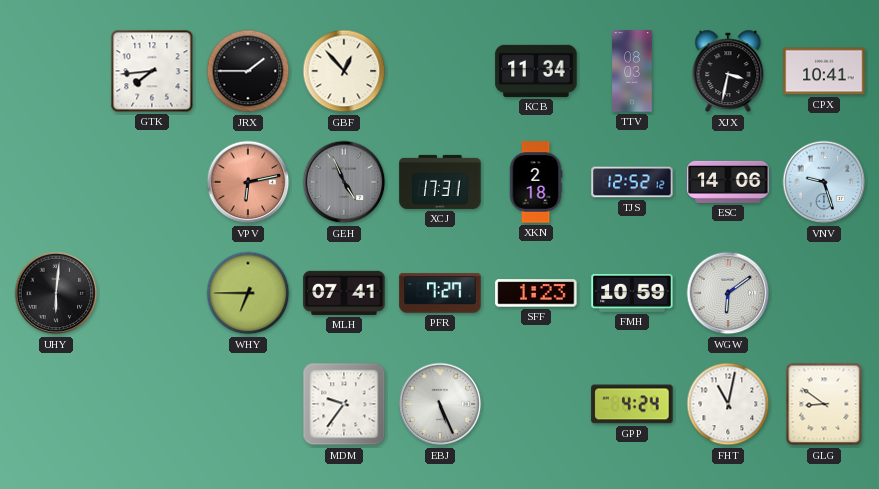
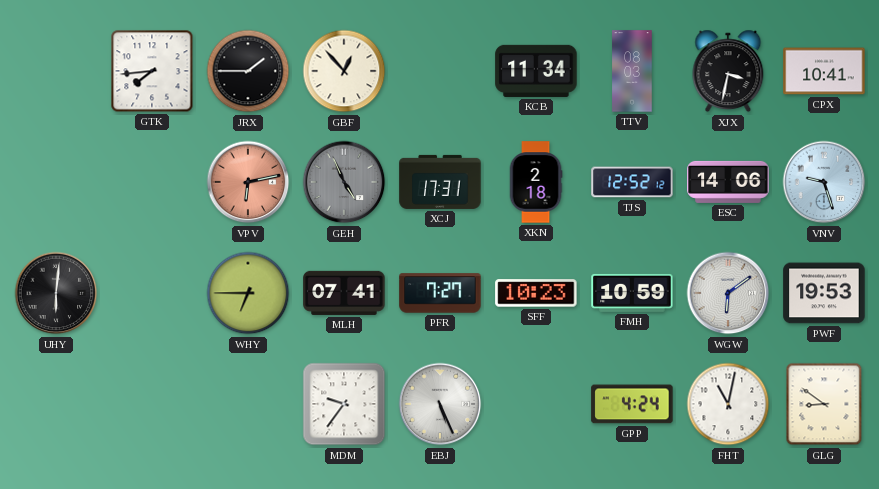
SFF: 1:23 -> 10:23 (536, 293)
PWF: none -> 19:53 (824, 293)
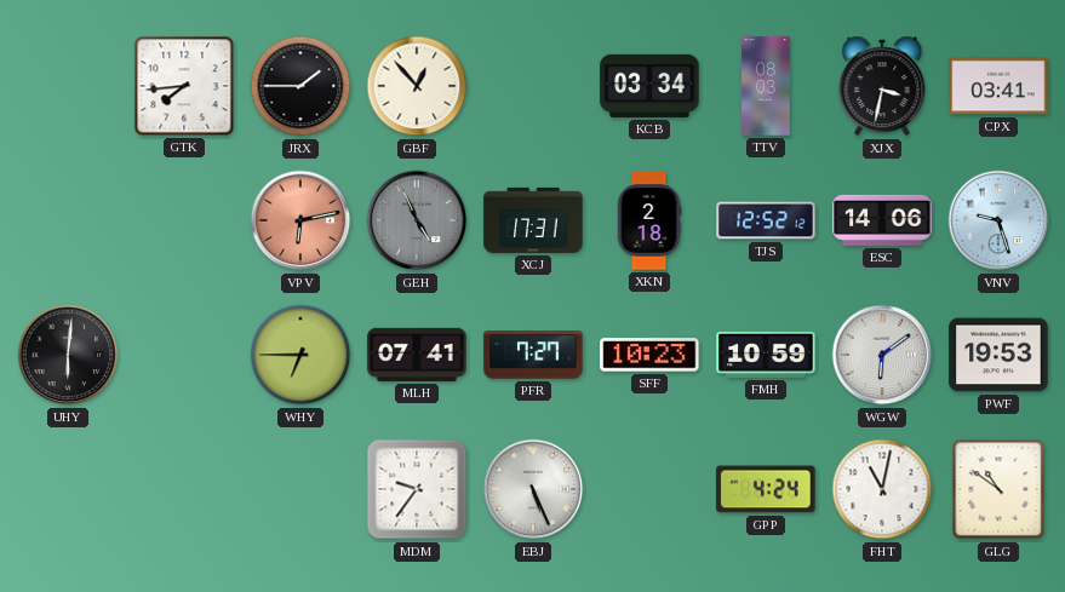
KCB: 11:34 -> 03:34 (649, 86)
CPX: 10:41 -> 03:41 (998, 86)
GLG: 8:51 -> 10:51 (998, 489)
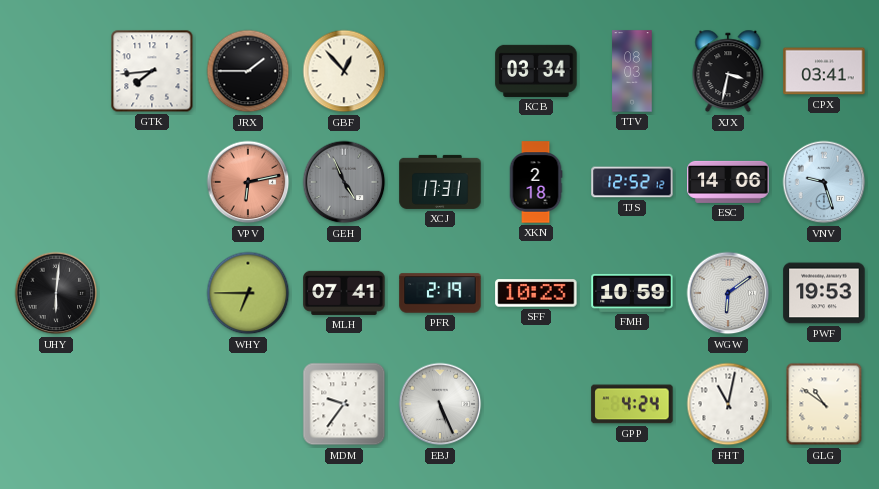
PFR: 7:27 -> 2:19 (440, 293)
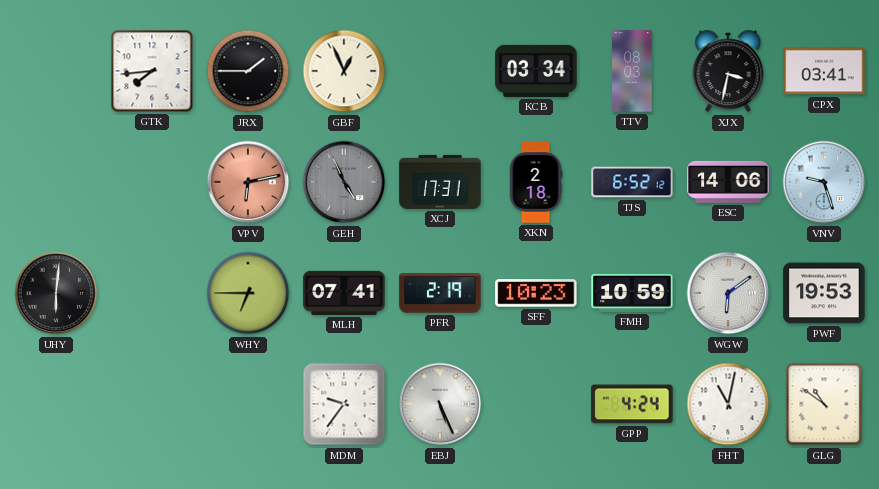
GBF: 12:53 -> 12:56 (344, 71)
TJS: 12:52 -> 6:52 (632, 182)
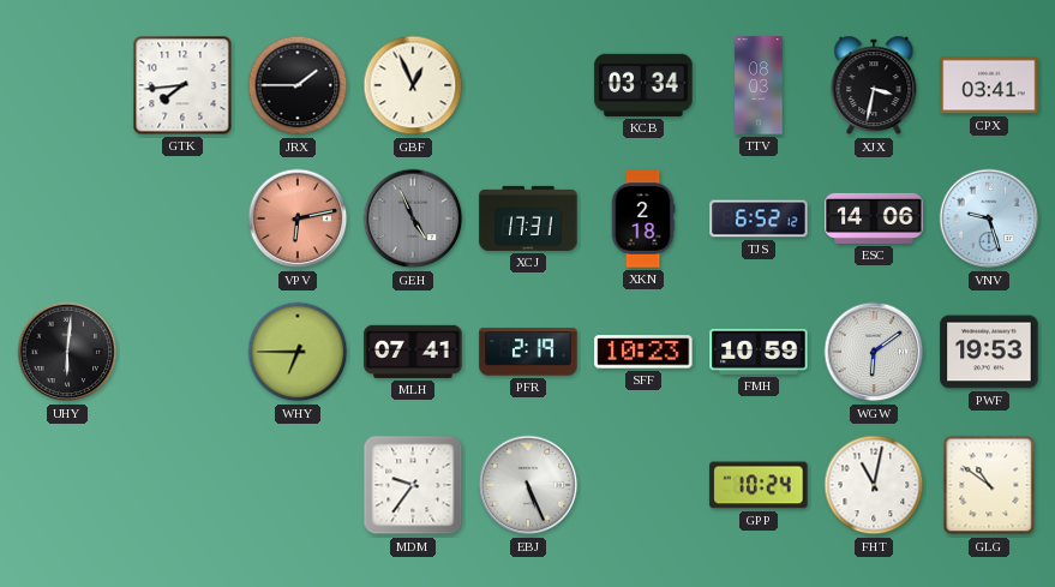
GPP: 4:24 -> 10:24 (759, 485)
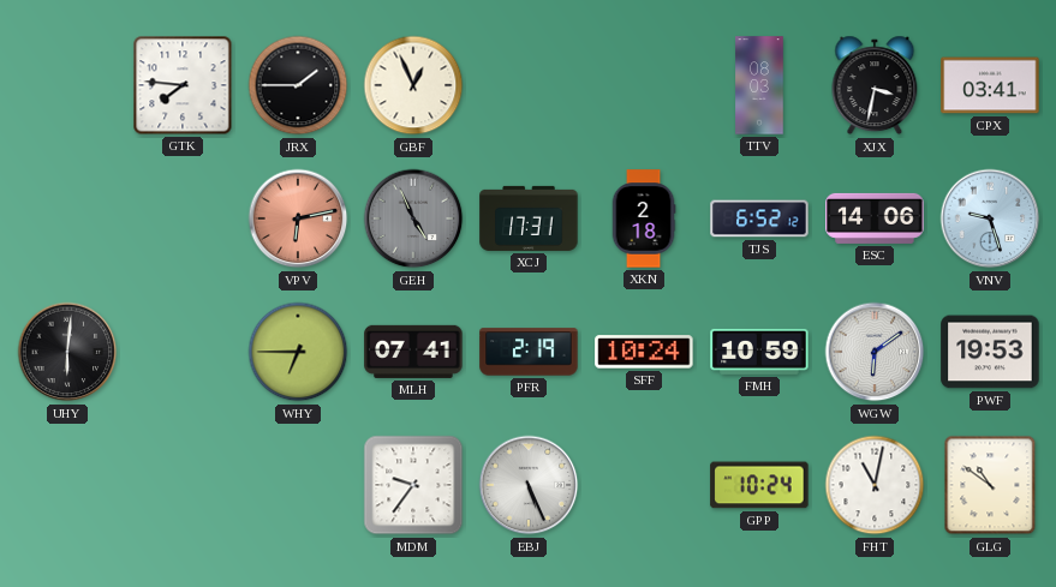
GTK: 7:44 -> 7:46 (183, 85)
KCB: 03:34 -> none (643, 85)
SFF: 10:23 -> 10:24 (644, 352)
